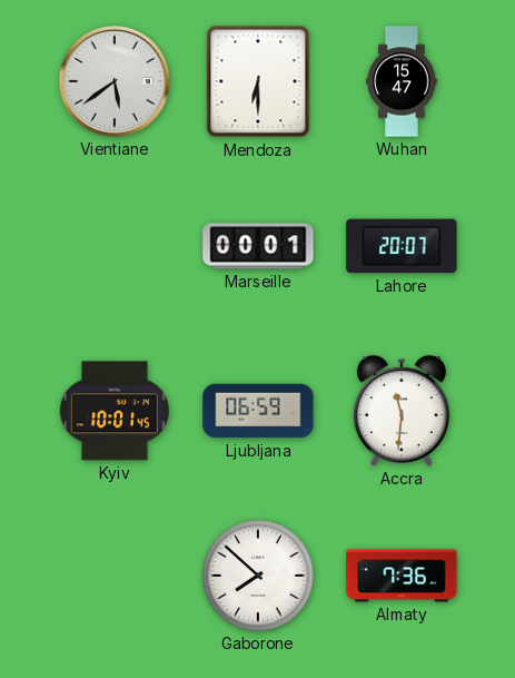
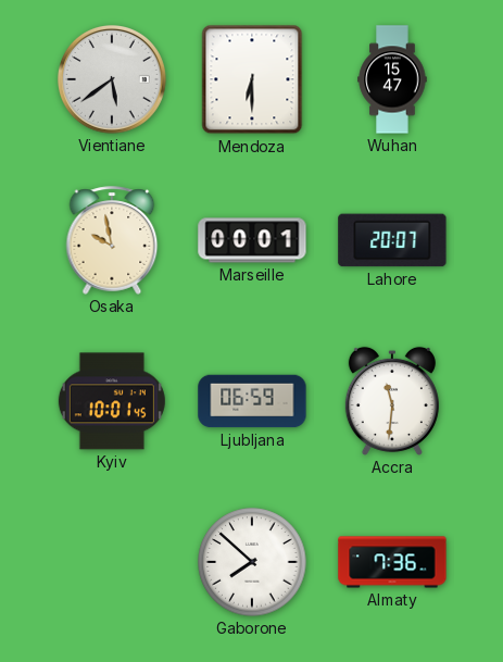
Osaka: none -> 9:58 (112, 240)
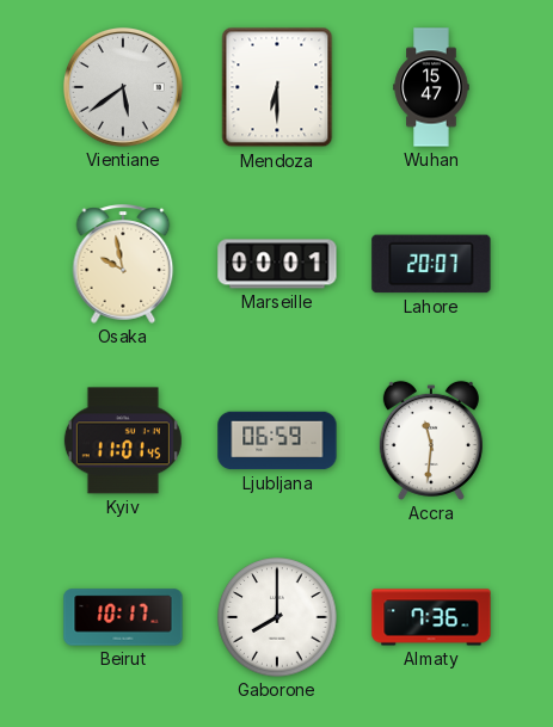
Kyiv: 10:01 -> 11:01 (123, 440)
Beirut: none -> 10:17 (123, 617)
Gaborone: 7:52 -> 8:00 (277, 617)
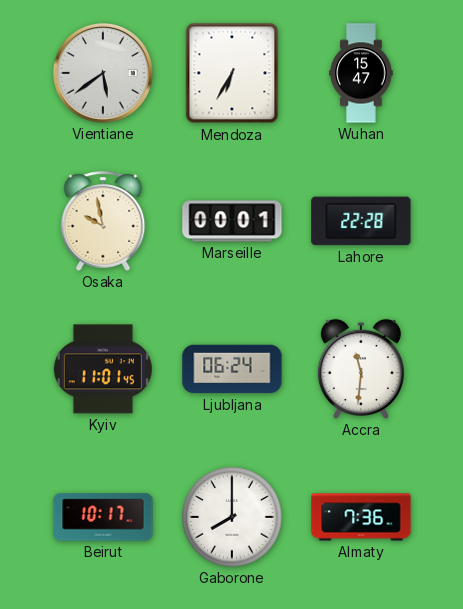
Mendoza: 6:30 -> 6:35 (232, 73)
Lahore: 20:07 -> 22:28 (361, 221)
Ljubljana: 06:59 -> 06:24 (232, 369)
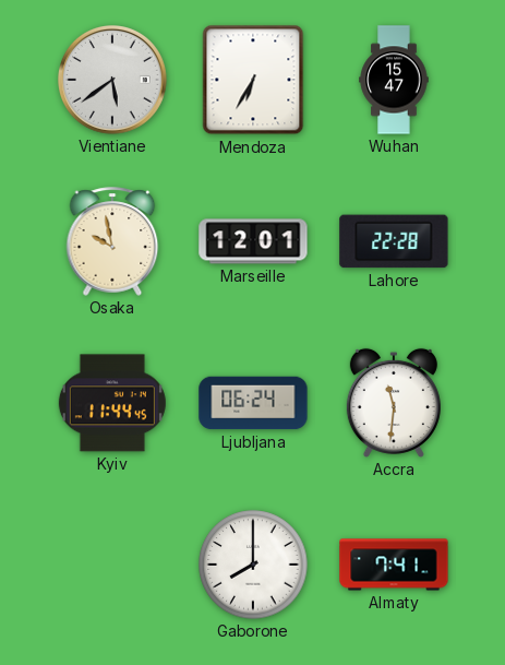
Marseille: 00:01 -> 12:01 (253, 241)
Kyiv: 11:01 -> 11:44 (112, 403)
Beirut: 10:17 -> none (103, 517)
Almaty: 7:36 -> 7:41 (394, 565)
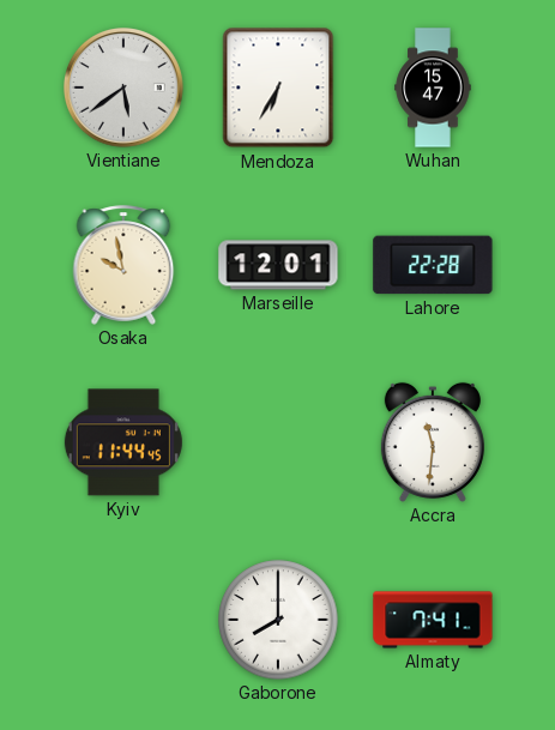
Ljubljana: 06:24 -> none (253, 403)
